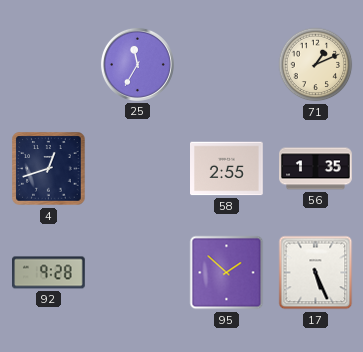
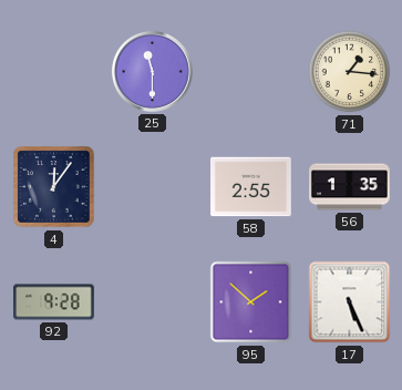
25: 11:35 -> 11:30 (152, 71)
71: 1:11 -> 1:16 (350, 72)
4: 12:42 -> 12:06 (54, 187)
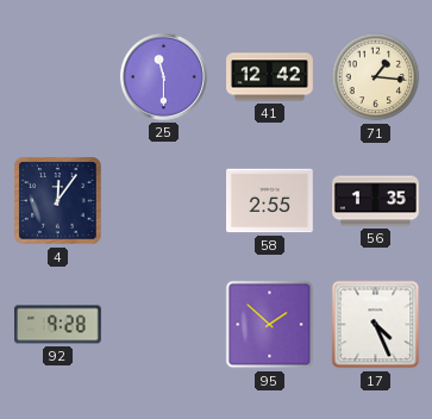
41: none -> 12:42 (270, 77)
17: 5:26 -> 4:26 (376, 325)
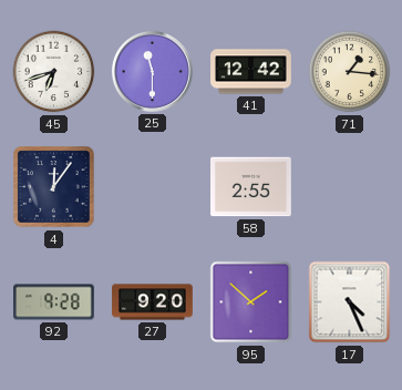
45: none -> 6:42 (54, 72)
56: 1:35 -> none (376, 201)
27: none -> 9:20 (153, 302)
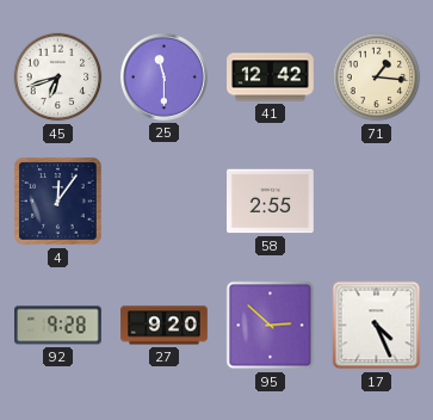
95: 1:52 -> 2:52 (271, 326)
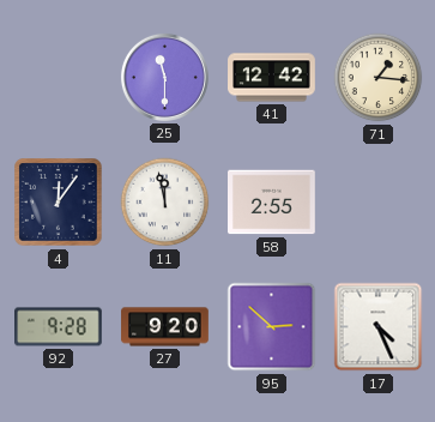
45: 6:42 -> none (58, 78)
11: none -> 11:58 (165, 203)
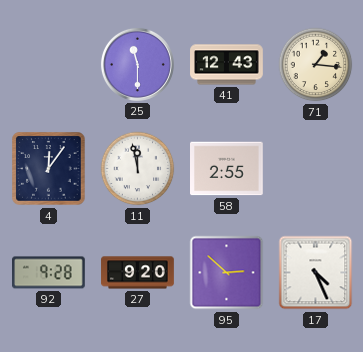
41: 12:42 -> 12:43 (227, 65)
